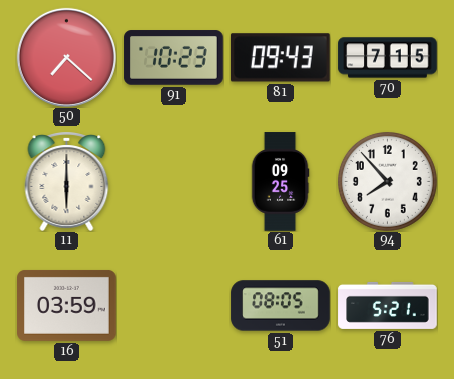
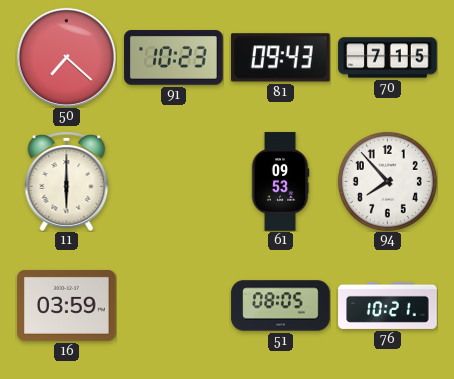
61: 09:25 -> 09:53 (280, 182)
76: 5:21 -> 10:21 (388, 305)
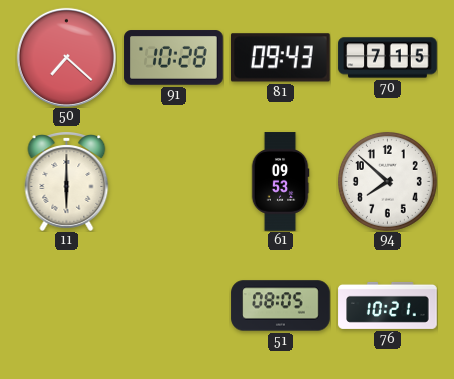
91: 10:23 -> 10:28 (174, 58)
94: 7:53 -> 7:52 (387, 181)
16: 03:59 -> none (67, 305)
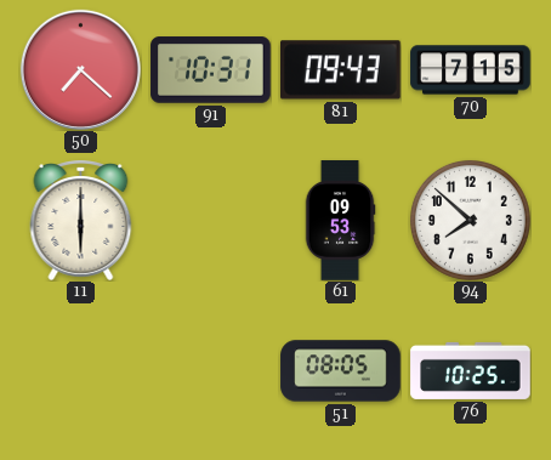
91: 10:28 -> 10:31 (211, 70)
76: 10:21 -> 10:25 (471, 370)
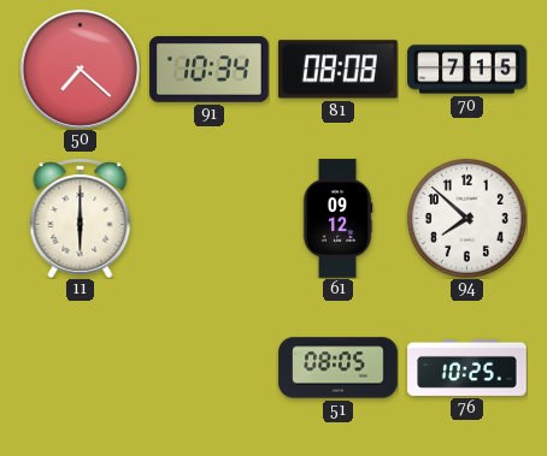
91: 10:31 -> 10:34 (210, 70)
81: 09:43 -> 08:08 (337, 70)
61: 09:53 -> 09:12 (337, 219)
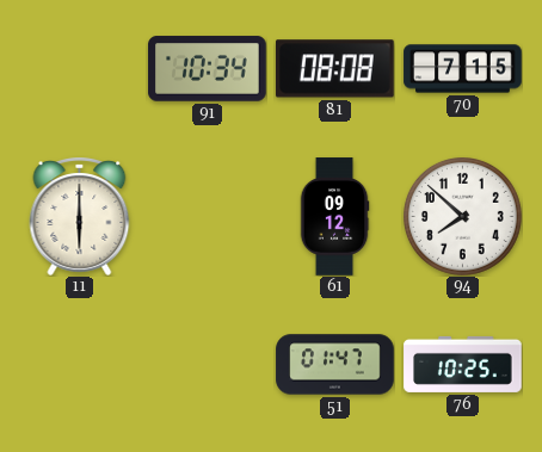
50: 7:22 -> none (80, 69)
51: 08:05 -> 01:47 (335, 365)
